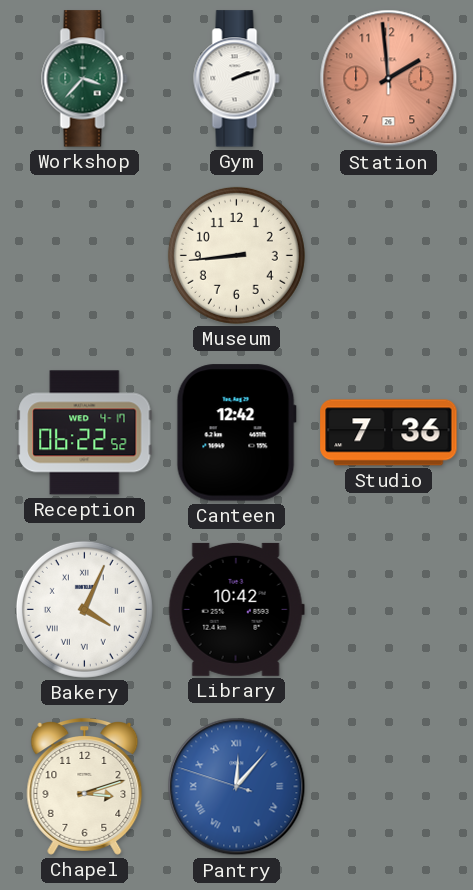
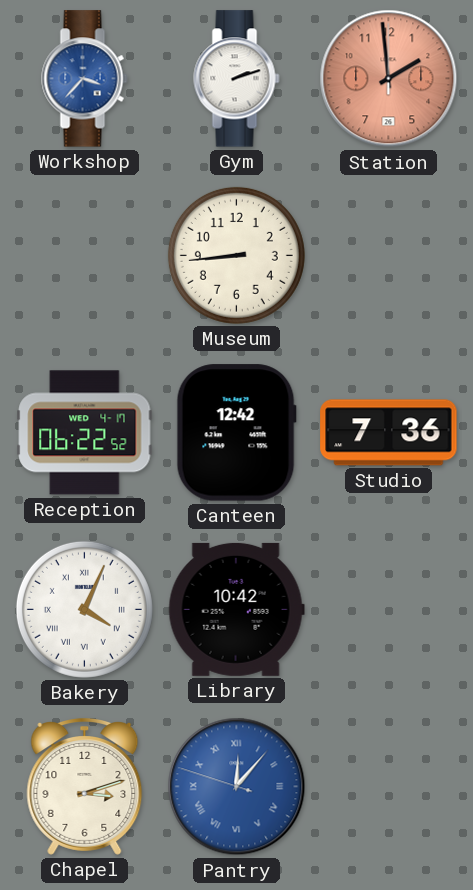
Workshop dial: green -> blue (85, 79)
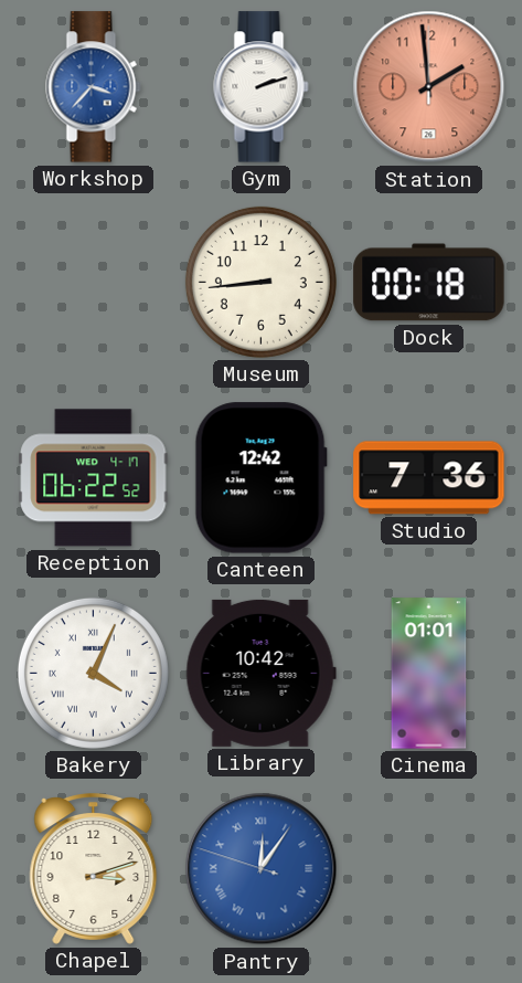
Dock: none -> 00:18 (429, 283)
Cinema: none -> 01:01 (429, 674)
Pantry: 12:06 -> 12:05 (262, 869)
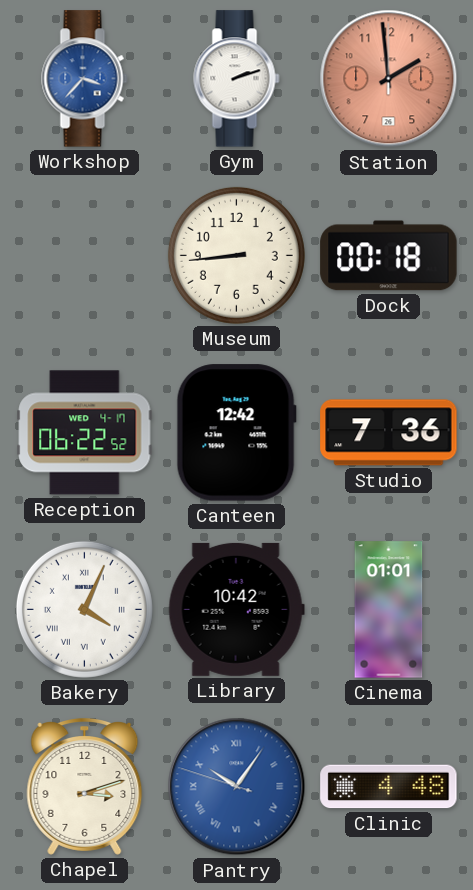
Pantry: 12:05 -> 10:05 (237, 787)
Clinic: none -> 4:48 (389, 787)
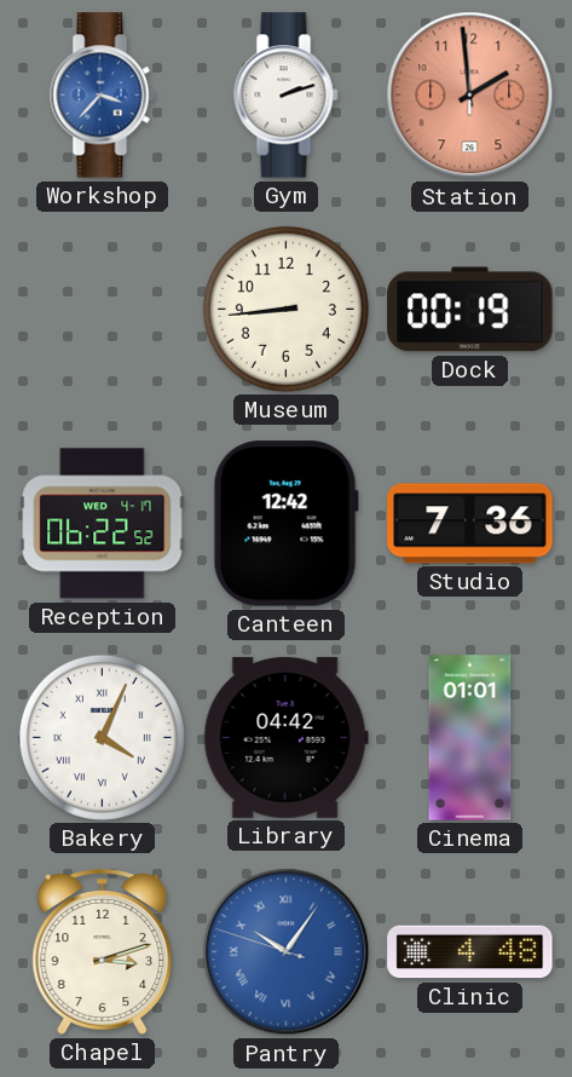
Dock: 00:18 -> 00:19 (470, 310)
Library: 10:42 -> 04:42 (285, 737)
